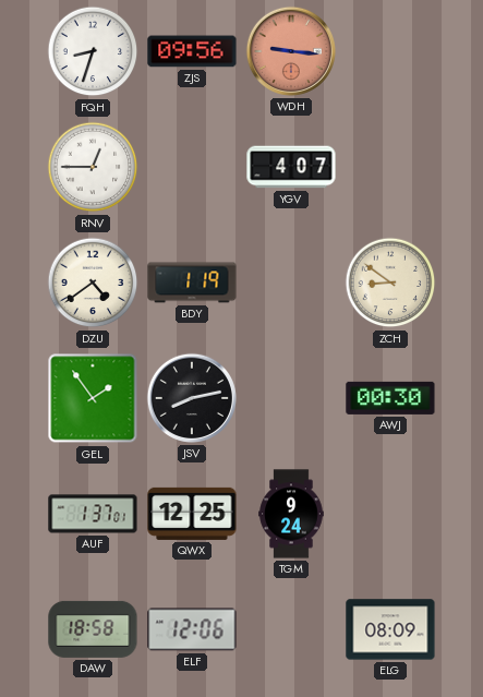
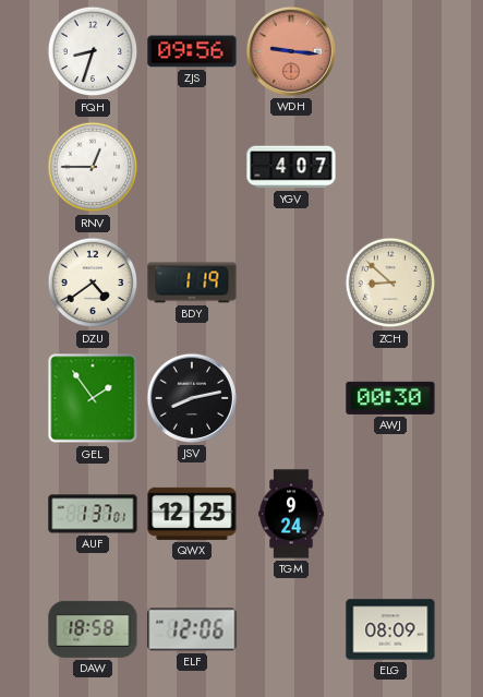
ZCH: 8:51 -> 8:52 (390, 283)
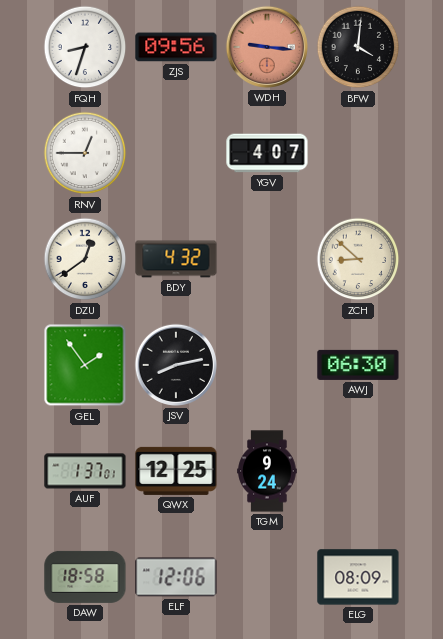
BFW: none -> 4:01 (358, 47)
DZU: 4:39 -> 12:39 (85, 259)
BDY: 1:19 -> 4:32 (176, 259)
AWJ: 00:30 -> 06:30 (358, 365)
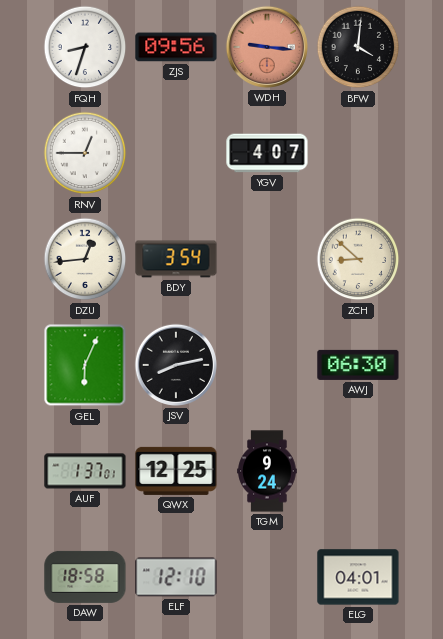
DZU: 12:39 -> 12:44 (85, 259)
BDY: 4:32 -> 3:54 (176, 259)
GEL: 1:54 -> 6:04 (85, 365)
ELF: 12:06 -> 12:10 (176, 577)
ELG: 08:09 -> 04:01 (358, 577)
